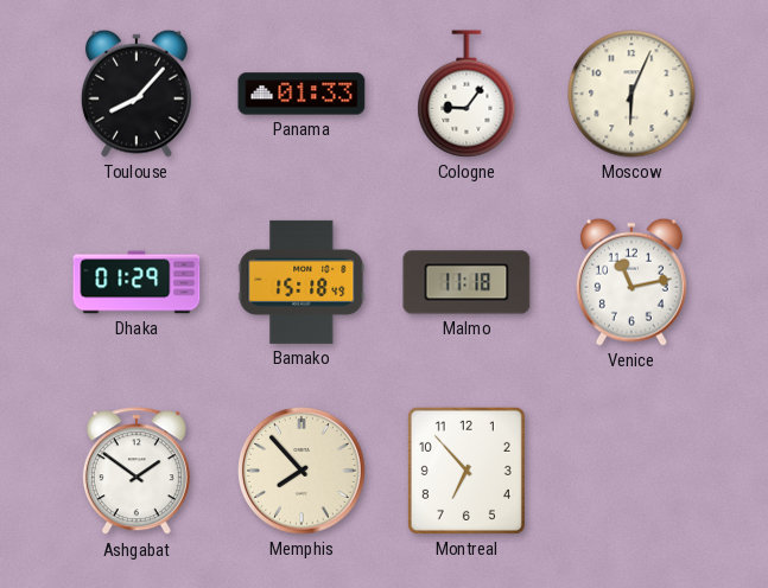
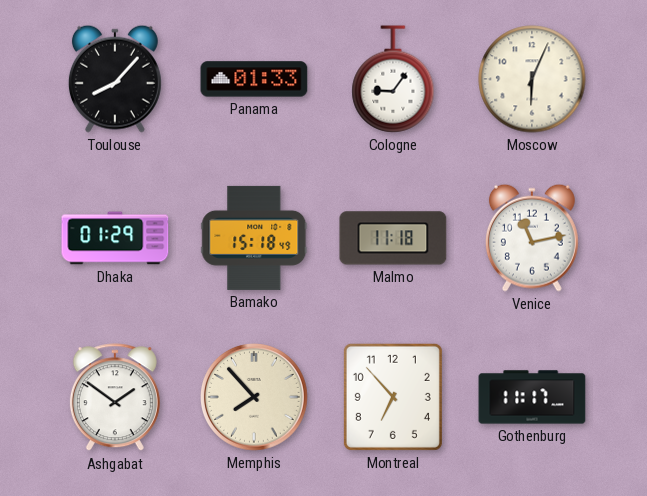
Gothenburg: none -> 11:17 (532, 397)
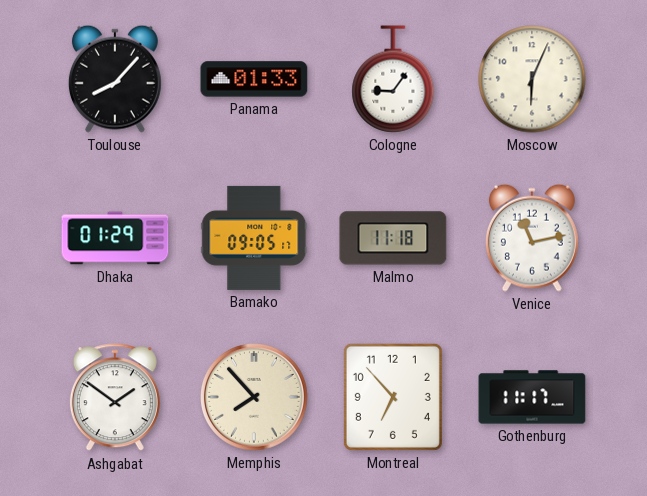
Bamako: 15:18 -> 09:05 (254, 238)
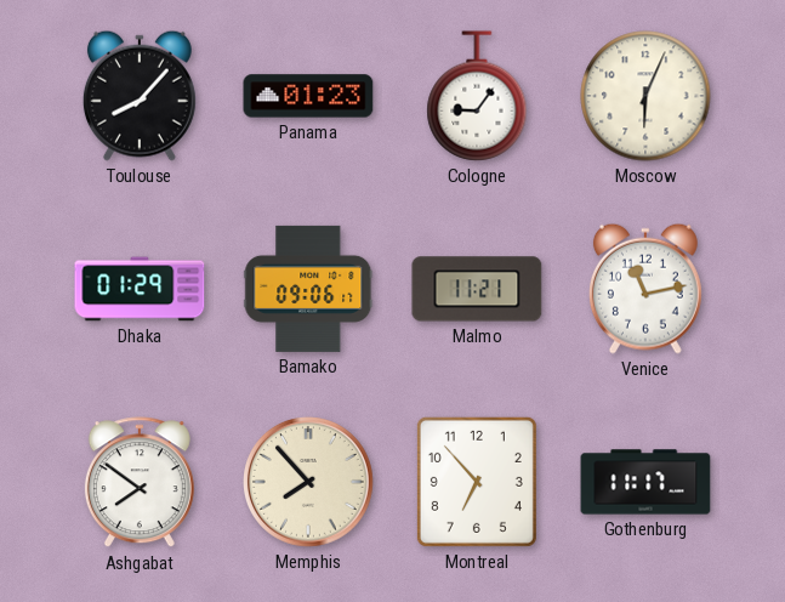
Panama: 01:33 -> 01:23 (308, 96)
Bamako: 09:05 -> 09:06 (308, 289)
Malmo: 11:18 -> 11:21 (477, 289)
Ashgabat: 1:51 -> 7:51 (140, 483)
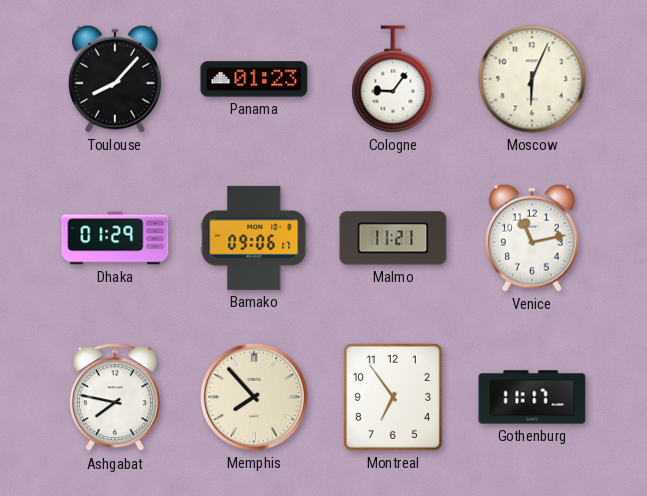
Ashgabat: 7:51 -> 7:47 (115, 398)
Montreal: 6:53 -> 6:54 (393, 397)
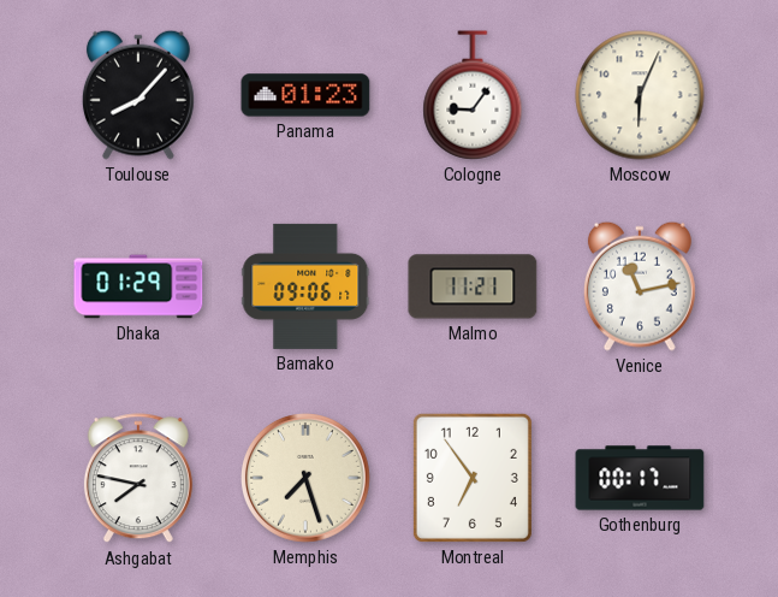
Memphis: 7:53 -> 7:27 (307, 479)
Gothenburg: 11:17 -> 00:17 (640, 478)
